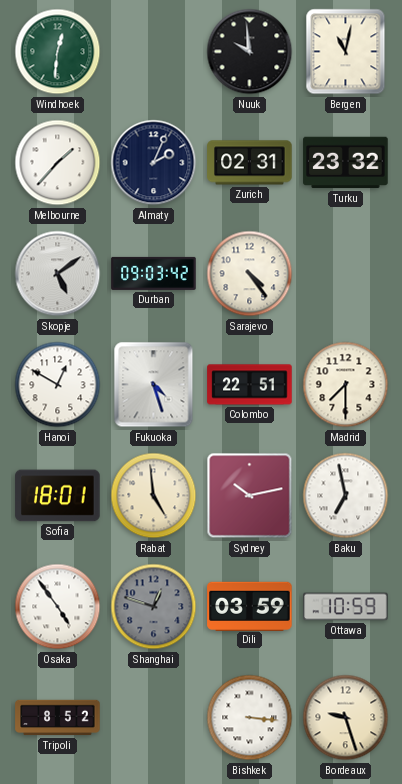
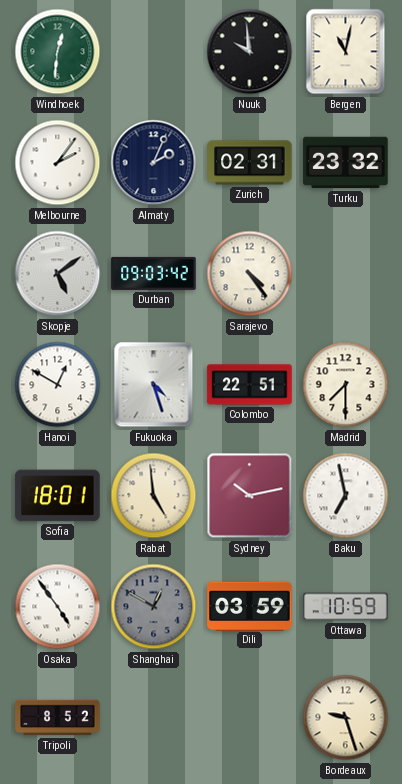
Melbourne: 1:37 -> 2:06 (58, 163)
Shanghai: 12:48 -> 12:50 (154, 607)
Bishkek: 3:16 -> none (250, 718)
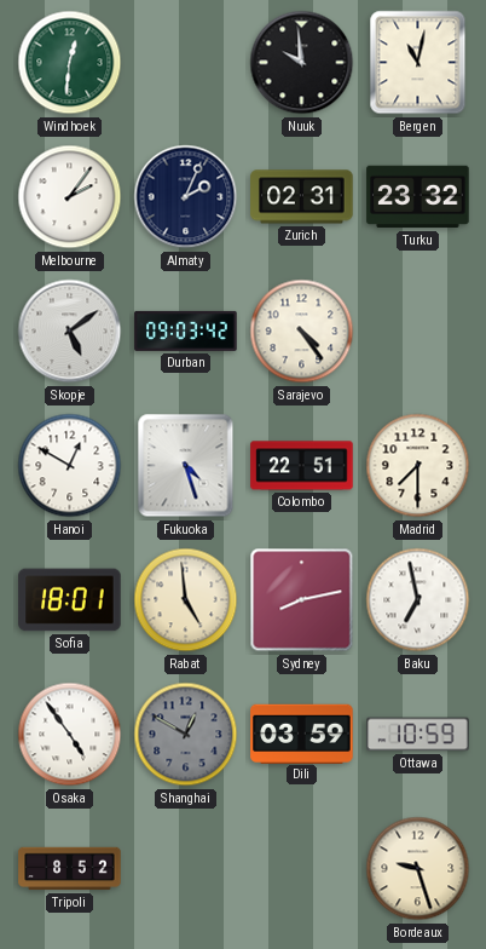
Sydney: 10:13 -> 8:13 (302, 600)
